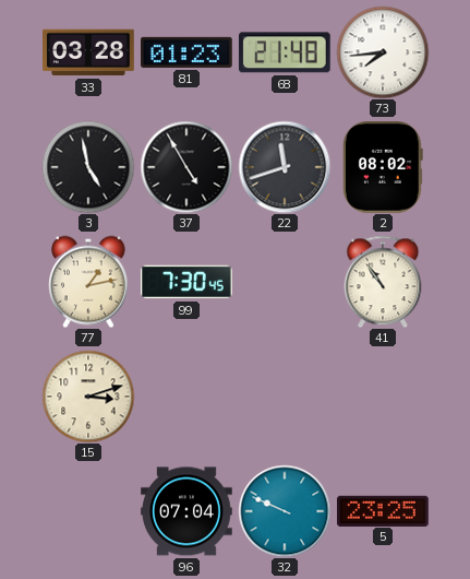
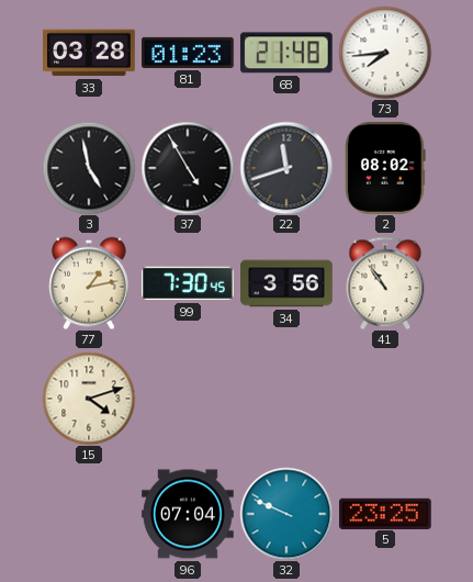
34: none -> 3:56 (286, 283)
15: 3:12 -> 4:12 (89, 399)
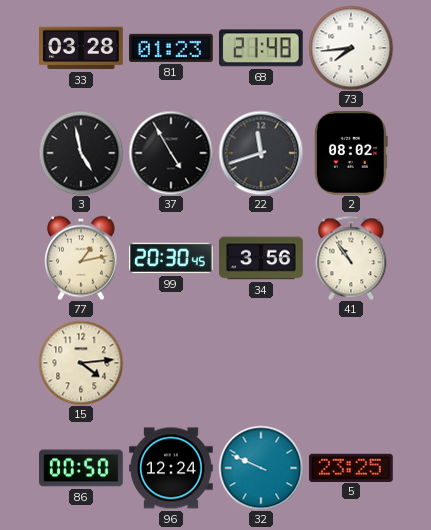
99: 7:30 -> 20:30 (172, 258)
15: 4:12 -> 4:14 (81, 363)
86: none -> 00:50 (81, 468)
96: 07:04 -> 12:24 (171, 468)
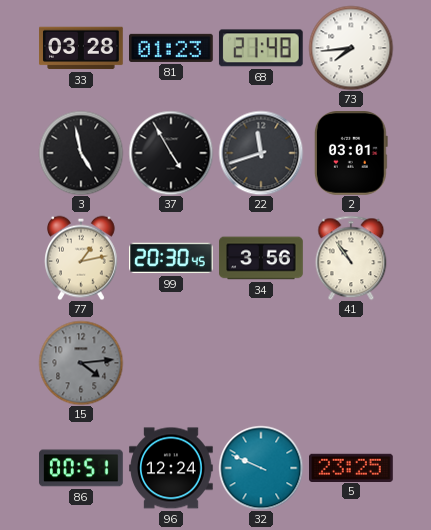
2: 08:02 -> 03:01 (351, 154)
15 dial: cream -> grey (81, 363)
86: 00:50 -> 00:51 (81, 468)
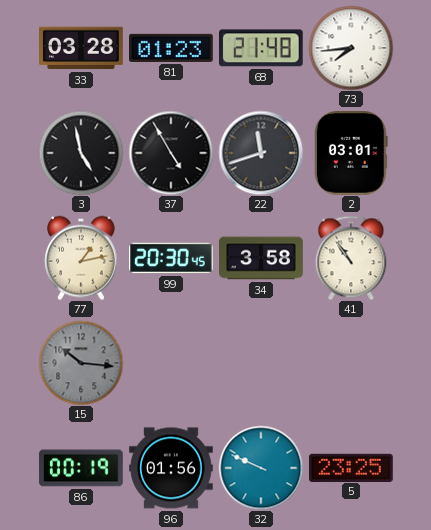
34: 3:56 -> 3:58 (261, 258)
15: 4:14 -> 10:16 (81, 363)
86: 00:51 -> 00:19 (81, 468)
96: 12:24 -> 01:56 (171, 468)
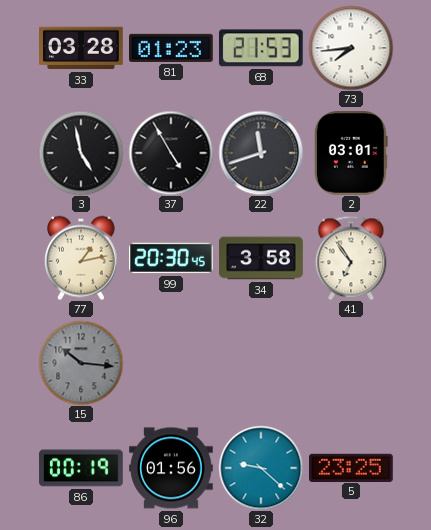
68: 21:48 -> 21:53 (261, 48)
41: 10:54 -> 6:54 (351, 258)
32: 9:49 -> 9:22 (261, 468)
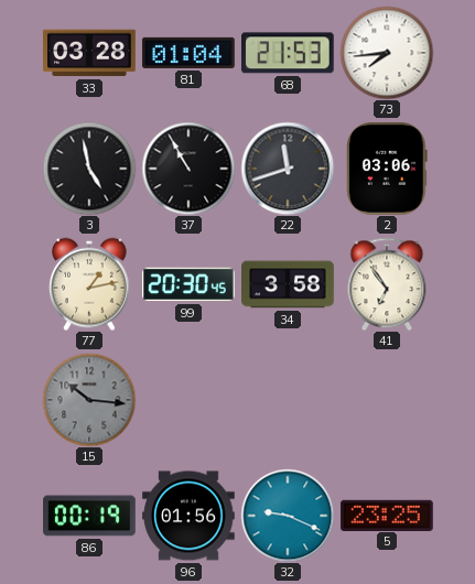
81: 01:23 -> 01:04 (190, 53)
37: 4:55 -> 10:55 (188, 169)
2: 03:01 -> 03:06 (387, 170)
32: 9:22 -> 9:19 (288, 516)
